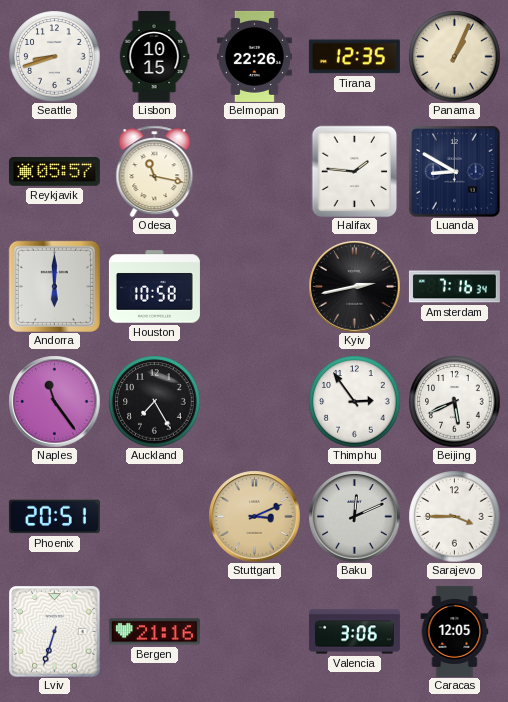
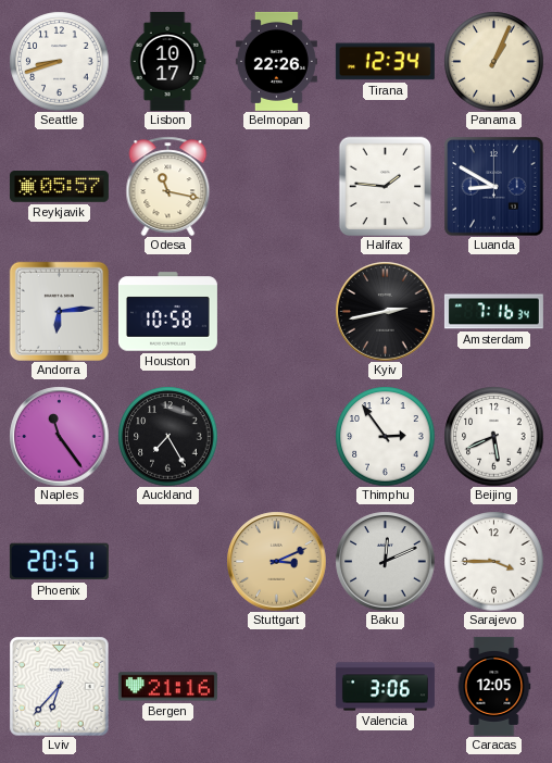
Lisbon: 10:15 -> 10:17 (167, 61)
Tirana: 12:35 -> 12:34 (385, 62)
Andorra: 6:00 -> 6:14 (59, 311)
Lviv: 6:33 -> 6:37 (59, 686)
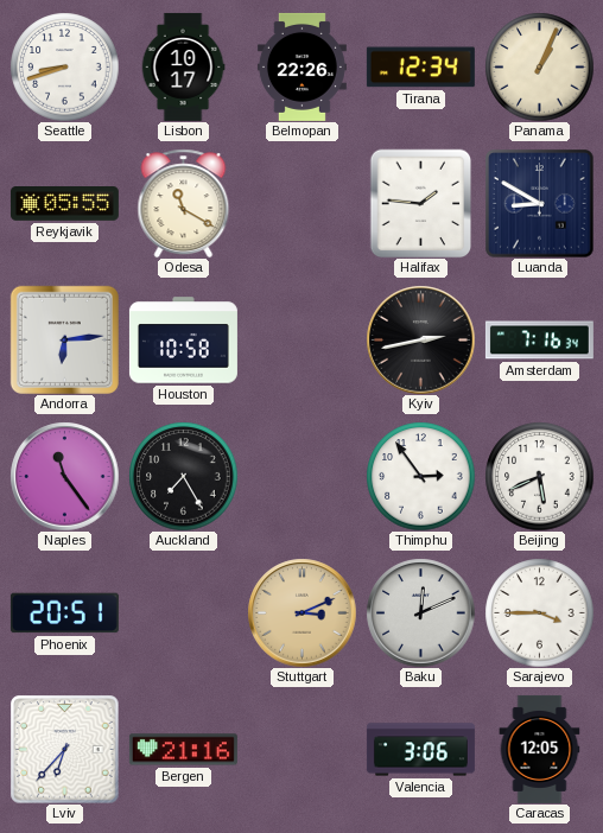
Reykjavik: 05:57 -> 05:55 (64, 204)
Odesa: 11:17 -> 11:20 (184, 203)
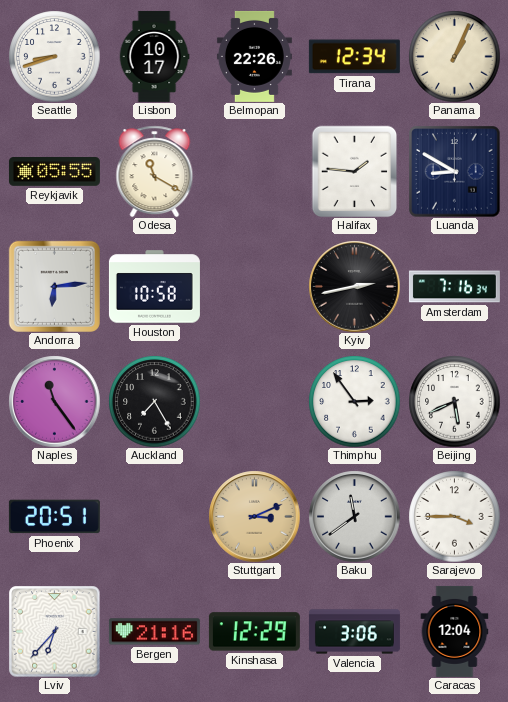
Baku: 12:11 -> 11:39 (354, 516)
Kinshasa: none -> 12:29 (254, 632)
Caracas: 12:05 -> 12:04 (455, 631)
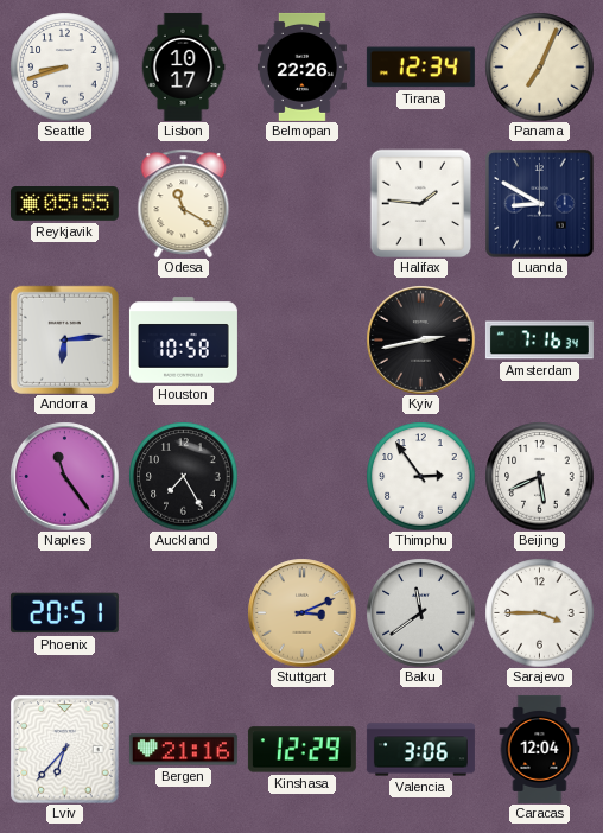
Panama: 1:04 -> 7:04 (539, 66)
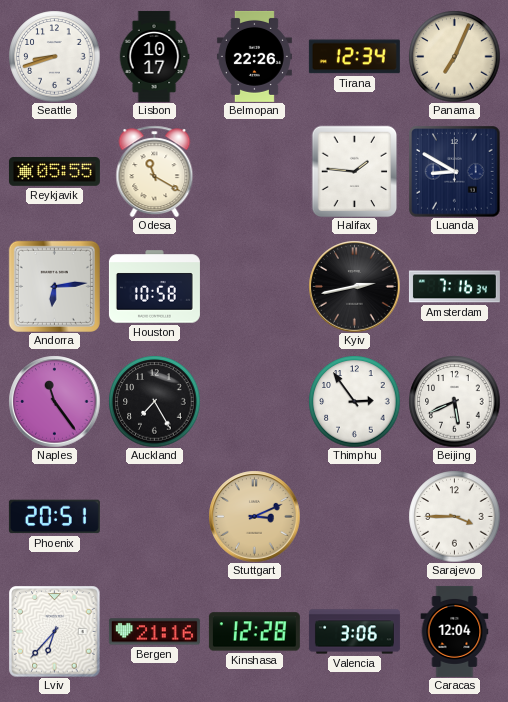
Baku: 11:39 -> none (420, 612)
Kinshasa: 12:29 -> 12:28 (254, 632)
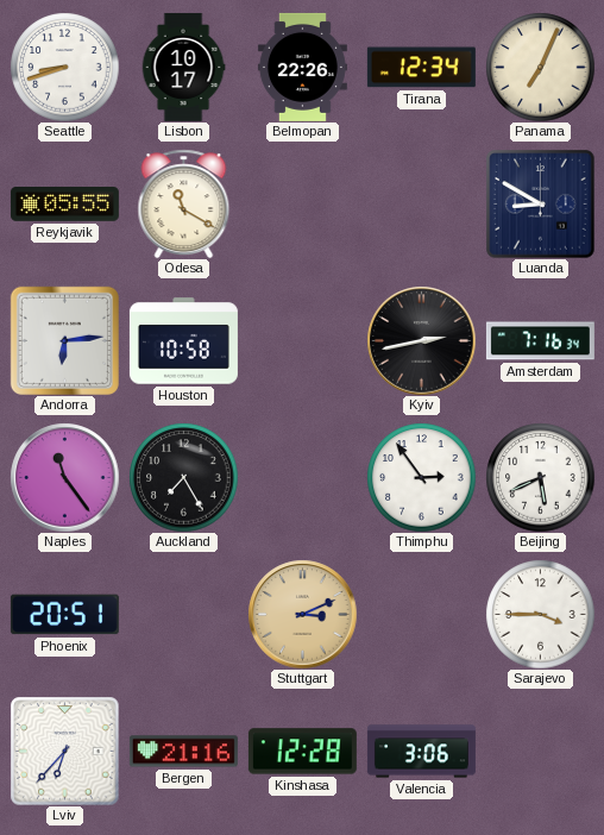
Halifax: 1:46 -> none (355, 171)
Caracas: 12:04 -> none (455, 631)
